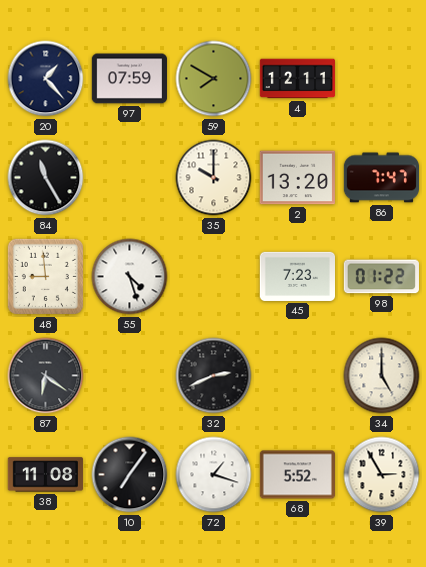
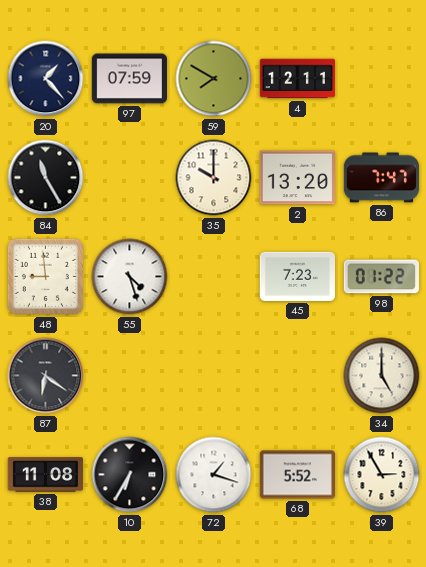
32: 2:41 -> none (214, 376)
10: 7:06 -> 6:35 (130, 475)
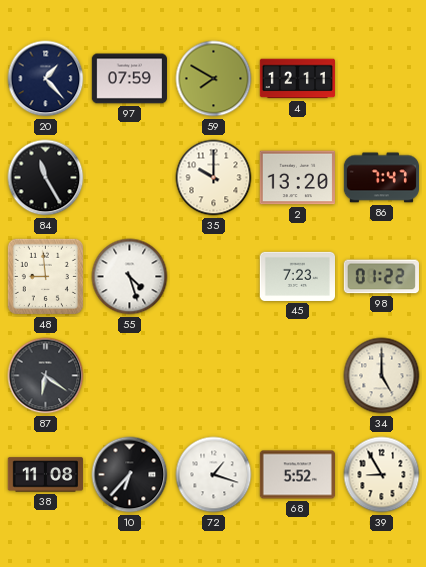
10: 6:35 -> 6:37 (130, 475)
39: 2:55 -> 8:55 (382, 475)
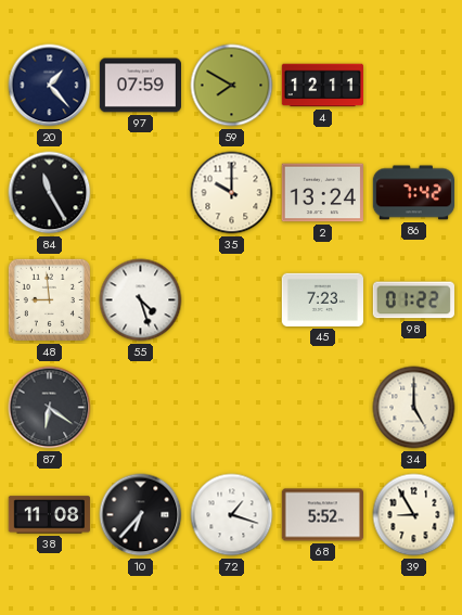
2: 13:20 -> 13:24 (322, 193)
86: 7:47 -> 7:42 (413, 193)
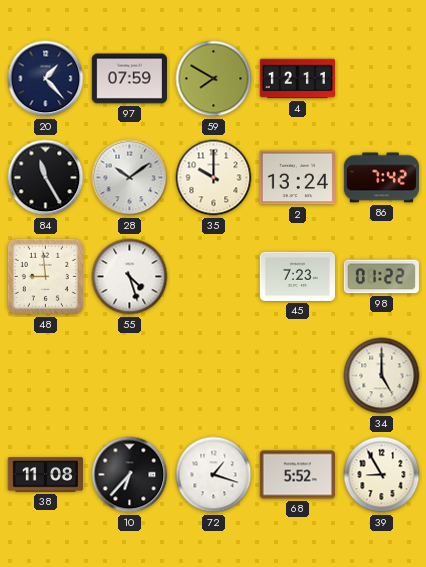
28: none -> 10:09 (130, 178)
87: 6:21 -> none (50, 408)
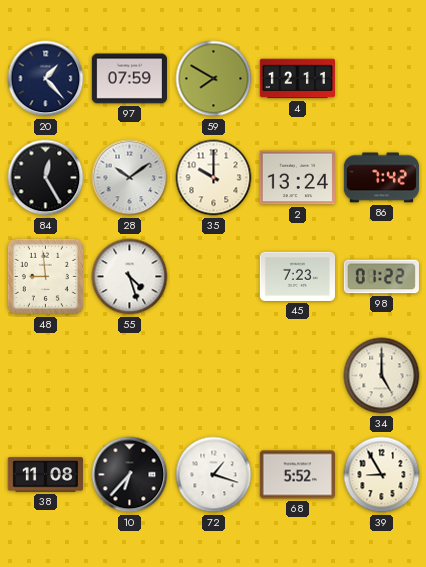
84: 11:25 -> 12:25 (46, 178)
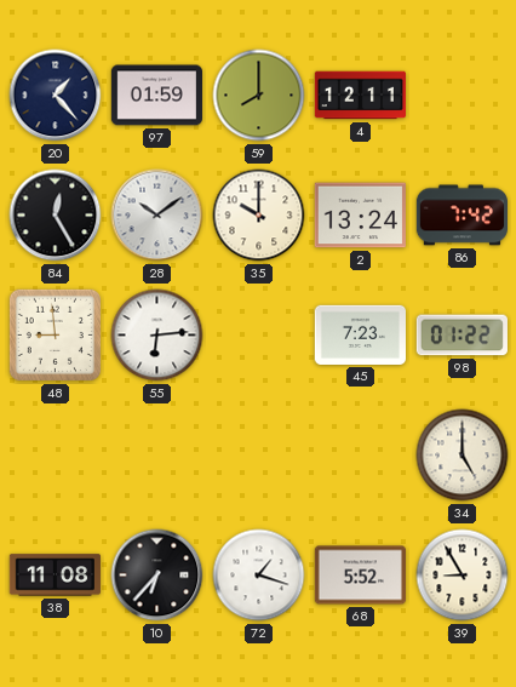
97: 07:59 -> 01:59 (156, 96)
59: 7:50 -> 8:00 (259, 96)
55: 4:27 -> 6:14 (157, 336)
